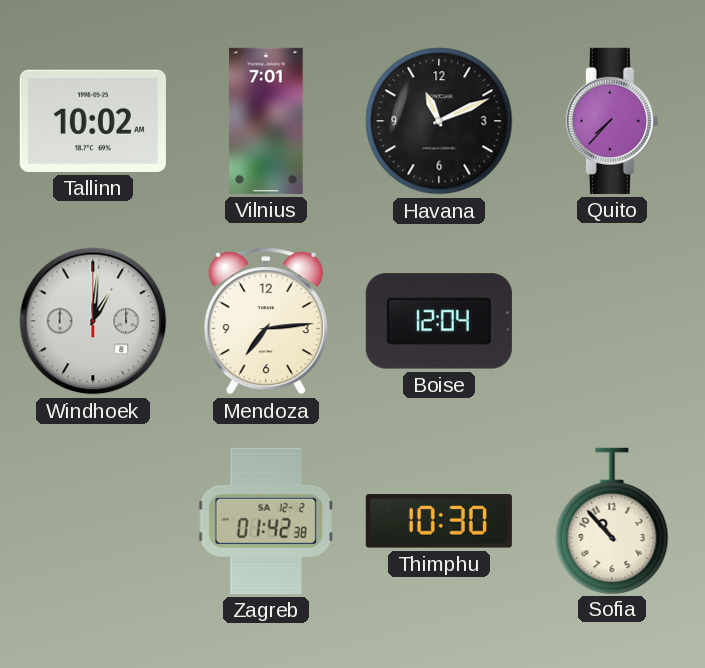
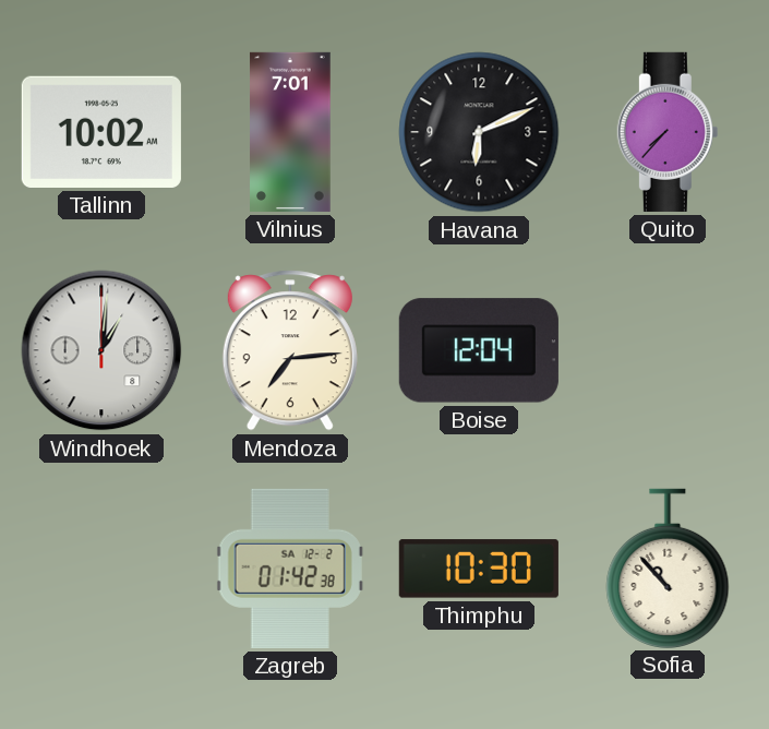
Havana: 11:11 -> 6:11 (479, 132)
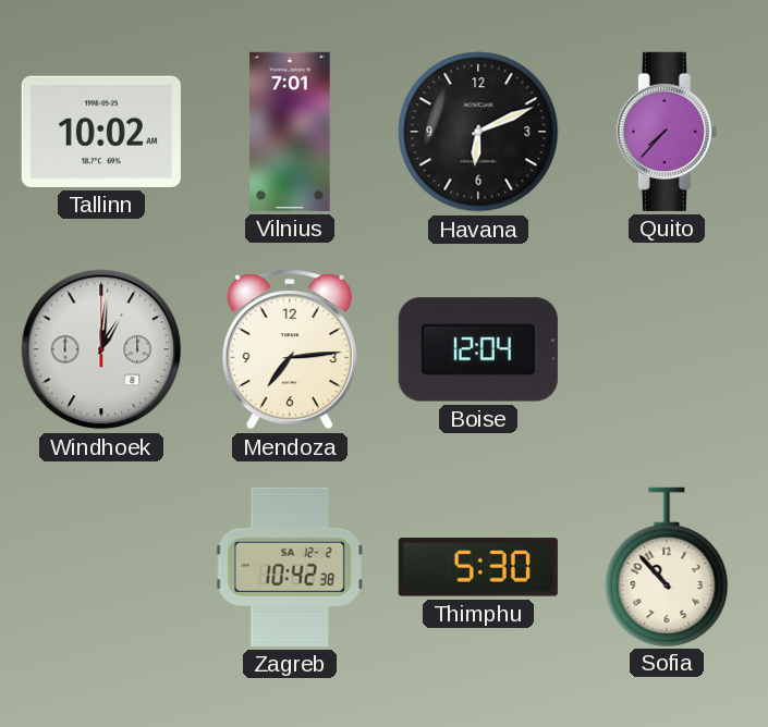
Zagreb: 01:42 -> 10:42 (290, 567)
Thimphu: 10:30 -> 5:30 (478, 567)
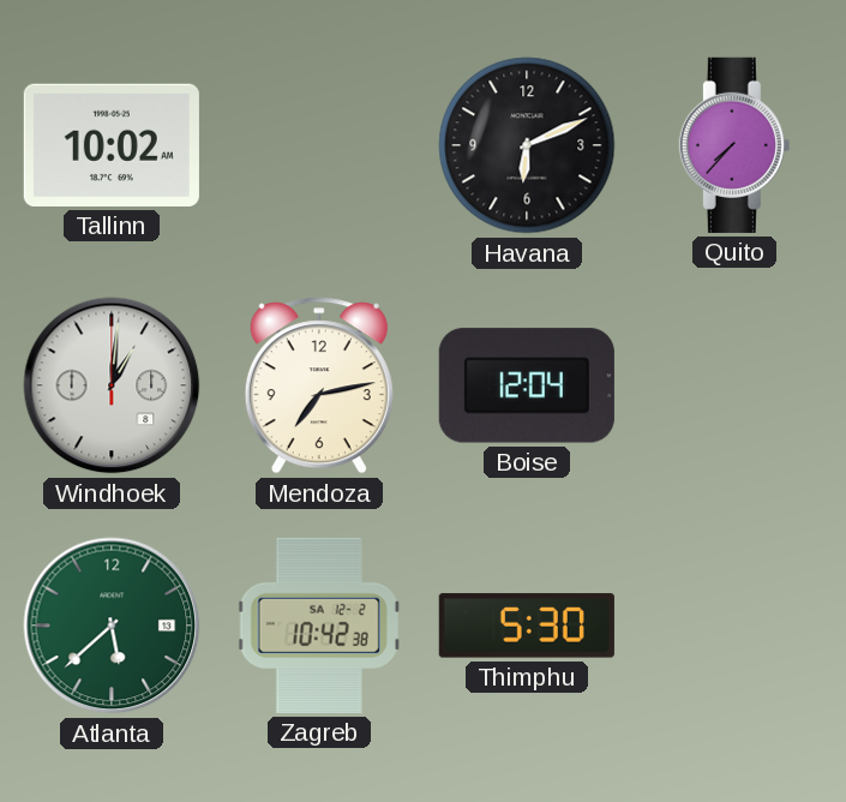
Vilnius: 7:01 -> none (290, 132)
Mendoza: 7:14 -> 7:13 (319, 385)
Atlanta: none -> 5:38 (112, 626)
Sofia: 10:53 -> none (667, 566)
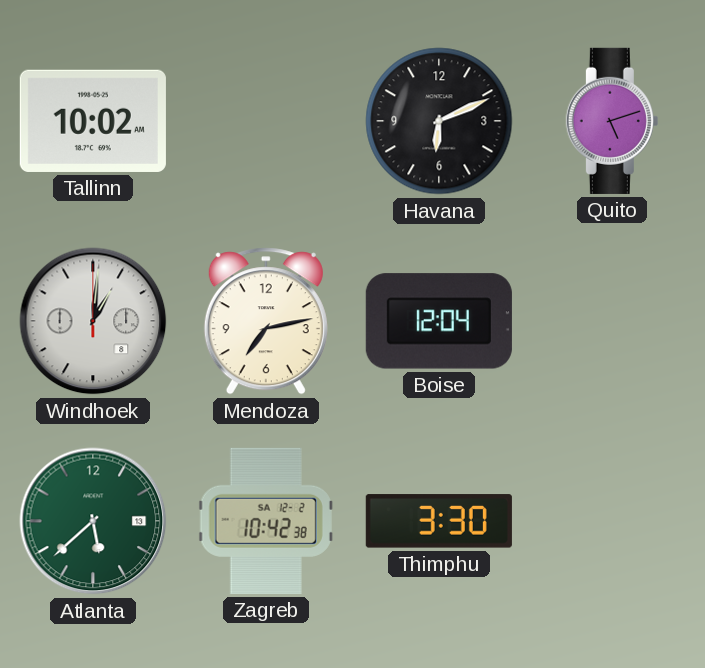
Quito: 7:37 -> 5:12 (612, 121)
Thimphu: 5:30 -> 3:30 (439, 521)
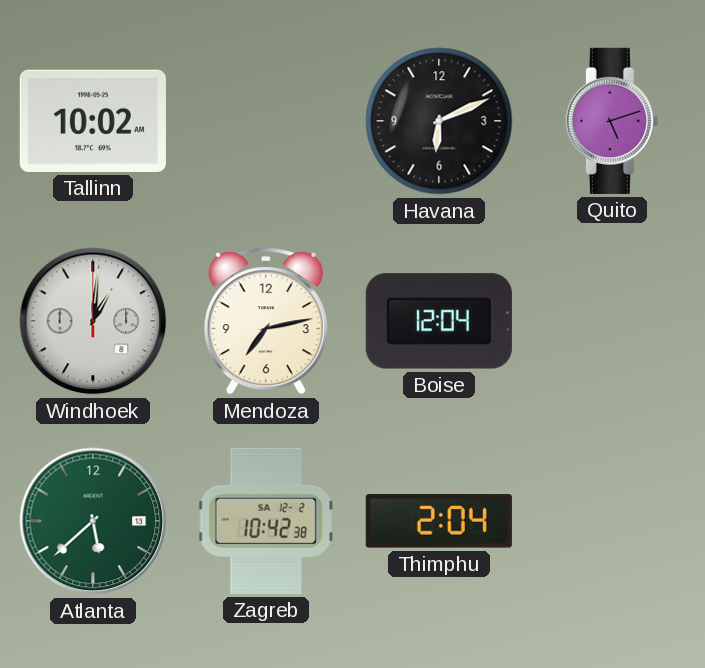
Thimphu: 3:30 -> 2:04 (439, 521)
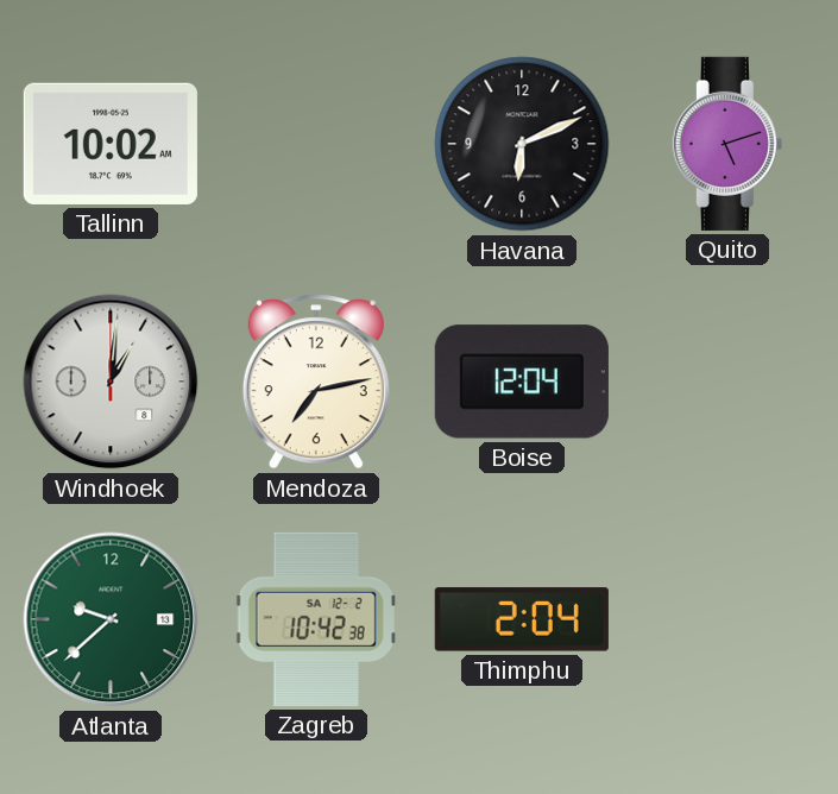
Atlanta: 5:38 -> 9:38 (111, 619)
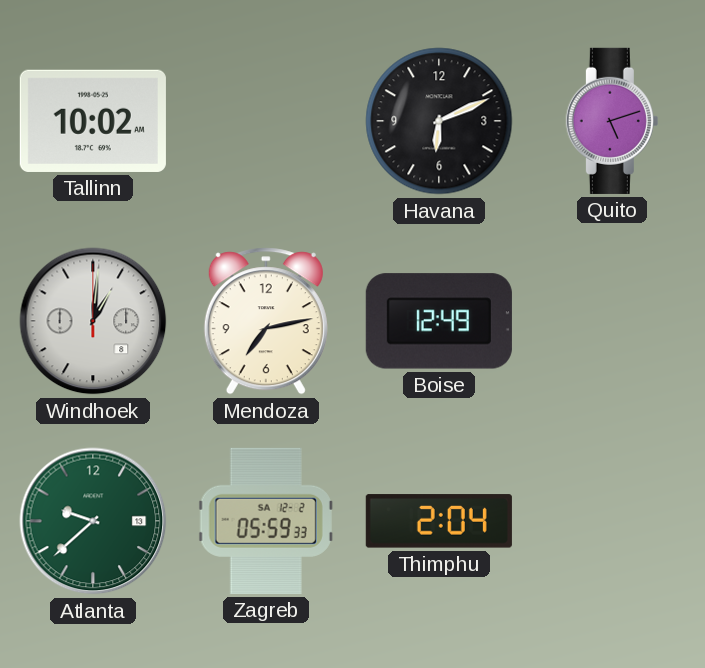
Boise: 12:04 -> 12:49 (439, 321)
Zagreb: 10:42 -> 05:59 (266, 521)
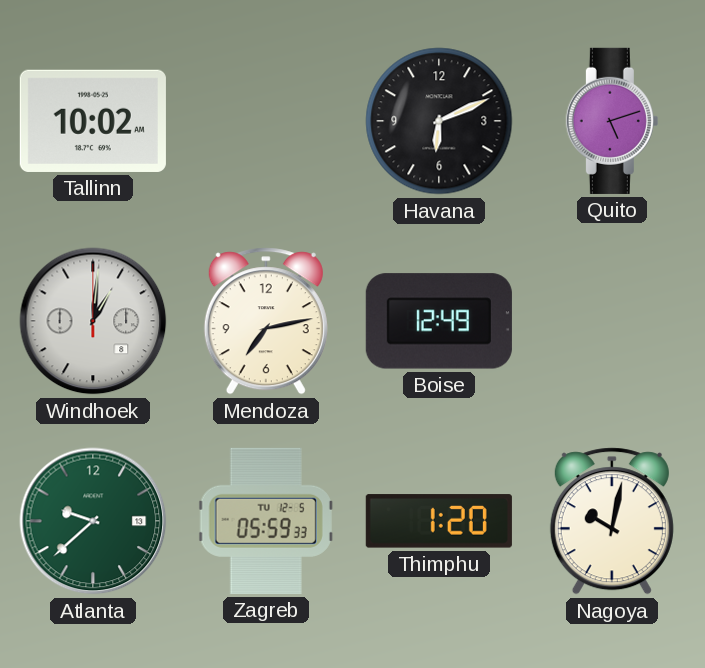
Zagreb date: SA 12-2 -> TU 12-5 (266, 521)
Thimphu: 2:04 -> 1:20 (439, 521)
Nagoya: none -> 10:02 (612, 521)
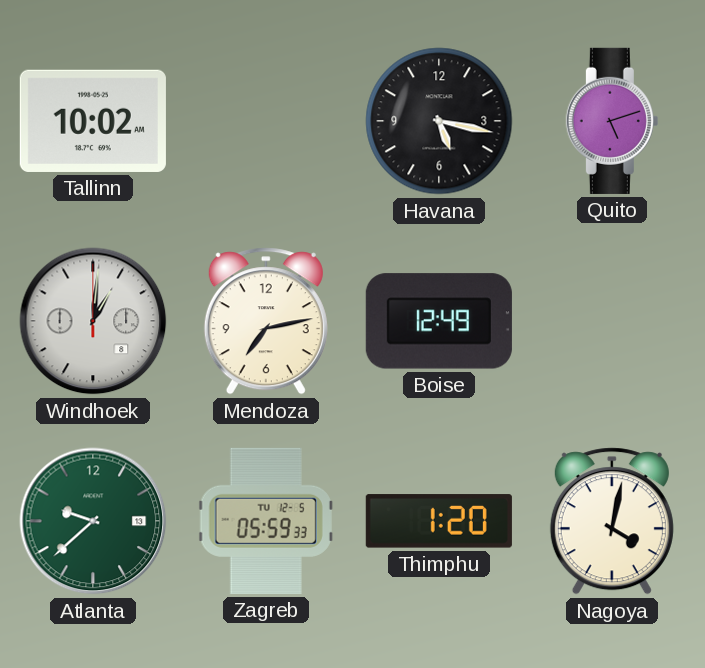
Havana: 6:11 -> 5:17 (439, 121)
Nagoya: 10:02 -> 4:02 (612, 521)
